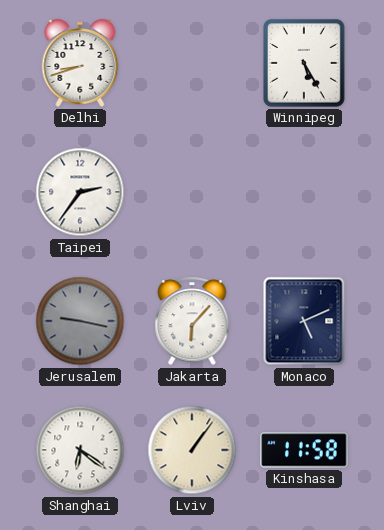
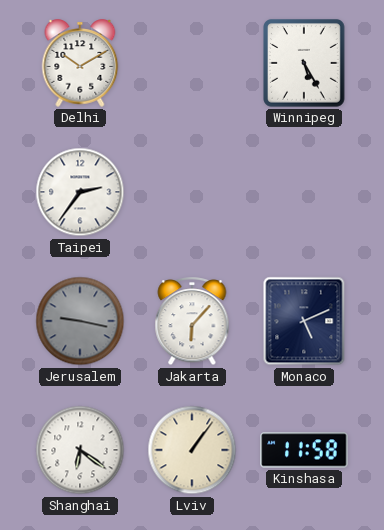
Delhi: 8:42 -> 10:10 (80, 63)
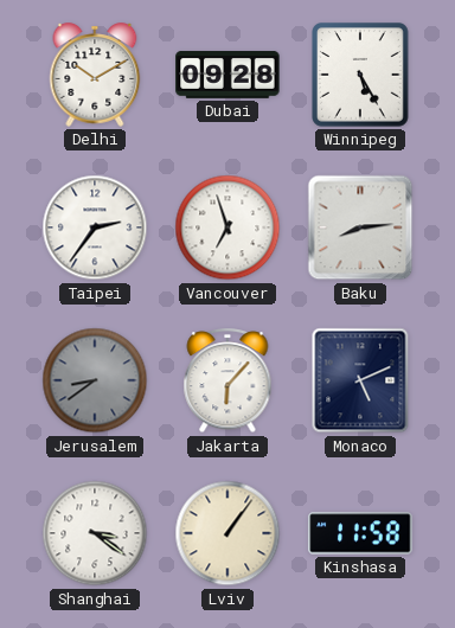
Dubai: none -> 09:28 (227, 75)
Vancouver: none -> 6:57 (227, 228)
Baku: none -> 8:14 (360, 228)
Jerusalem: 9:17 -> 8:39 (95, 380)
Shanghai: 6:21 -> 3:21 (95, 533)
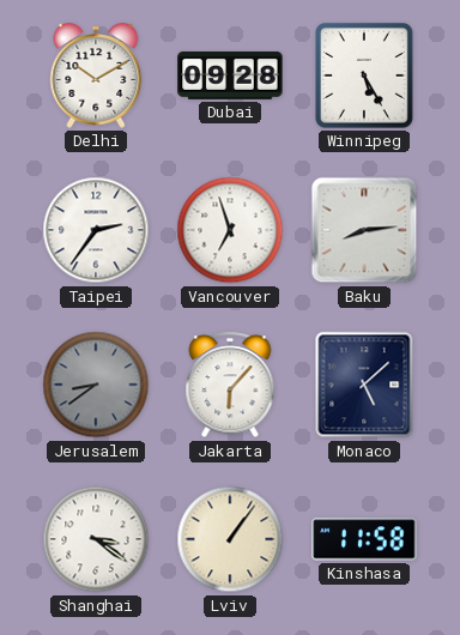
Monaco: 5:11 -> 5:08 (364, 385)
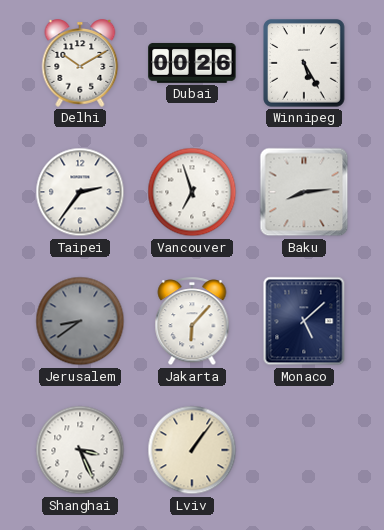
Dubai: 09:28 -> 00:26 (192, 63)
Shanghai: 3:21 -> 3:26 (80, 450)
Kinshasa: 11:58 -> none (364, 539)
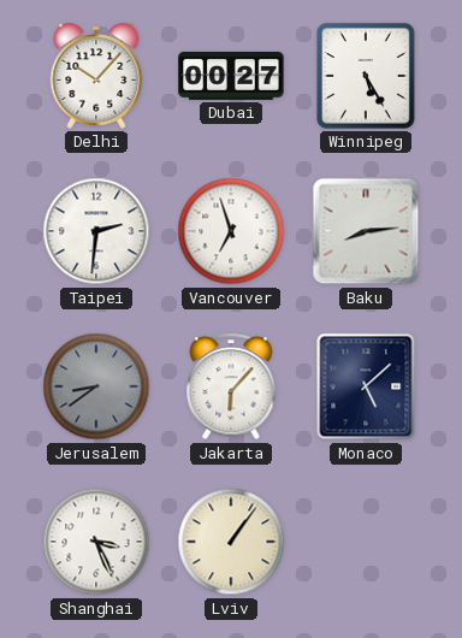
Delhi: 10:10 -> 10:07 (96, 76)
Dubai: 00:26 -> 00:27 (231, 76)
Taipei: 2:36 -> 2:31 (96, 231)
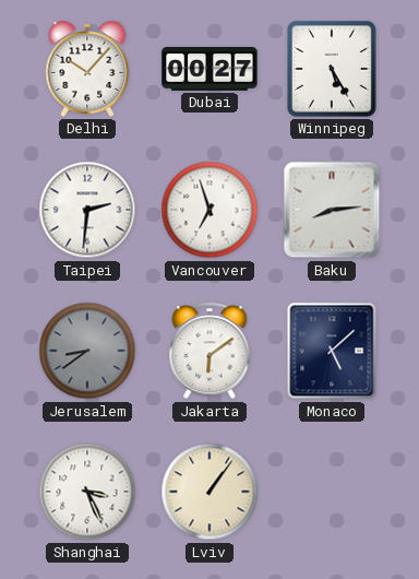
Jakarta: 6:07 -> 6:09 (209, 352)
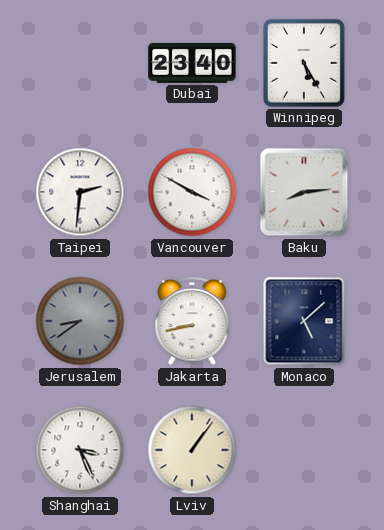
Delhi: 10:07 -> none (87, 69)
Dubai: 00:27 -> 23:40 (192, 63)
Vancouver: 6:57 -> 3:50 (192, 192)
Jakarta: 6:09 -> 8:43 (192, 322)
